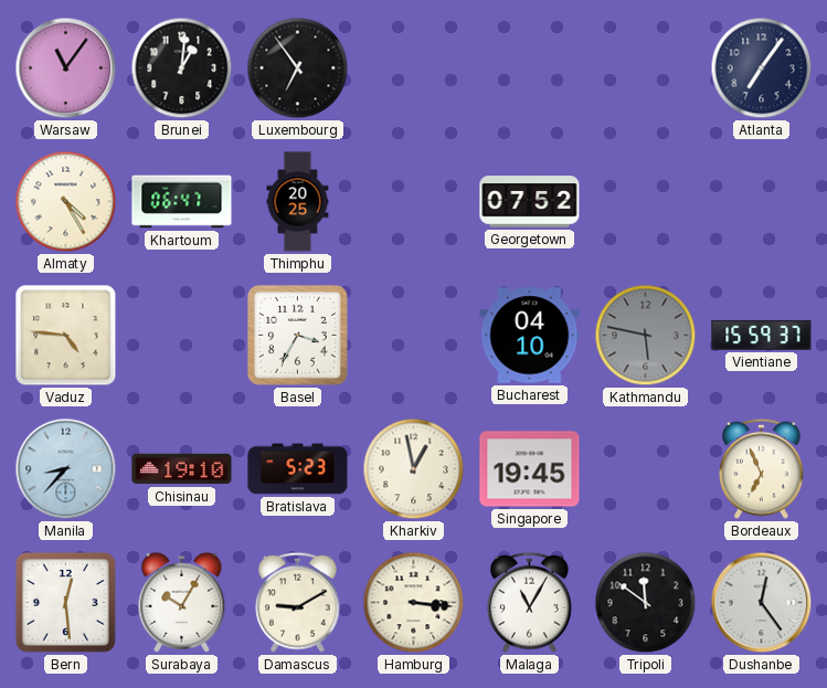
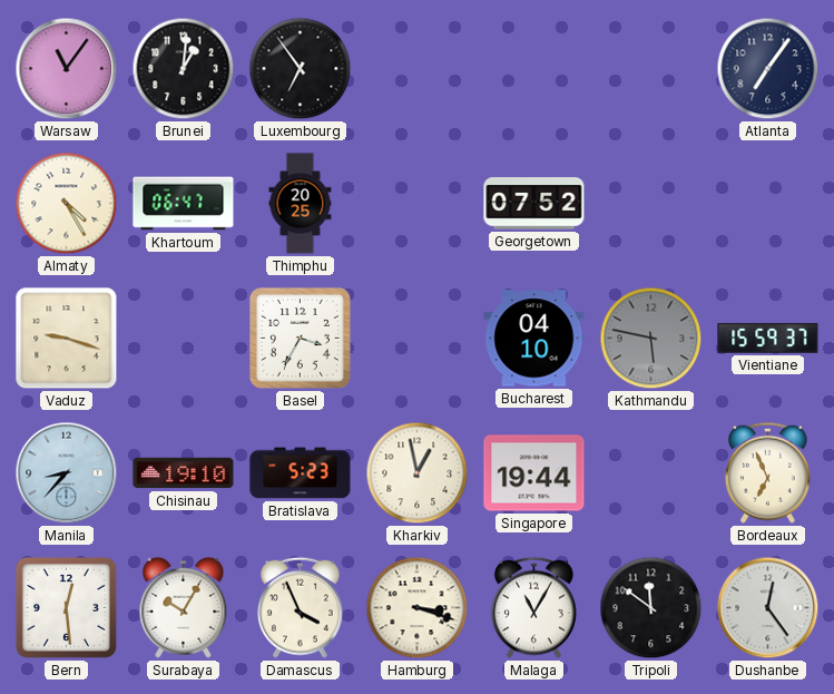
Vaduz: 4:46 -> 9:18 (67, 339)
Singapore: 19:45 -> 19:44 (534, 473)
Damascus: 9:10 -> 3:56 (300, 607)
Hamburg: 3:16 -> 3:18 (418, 608)
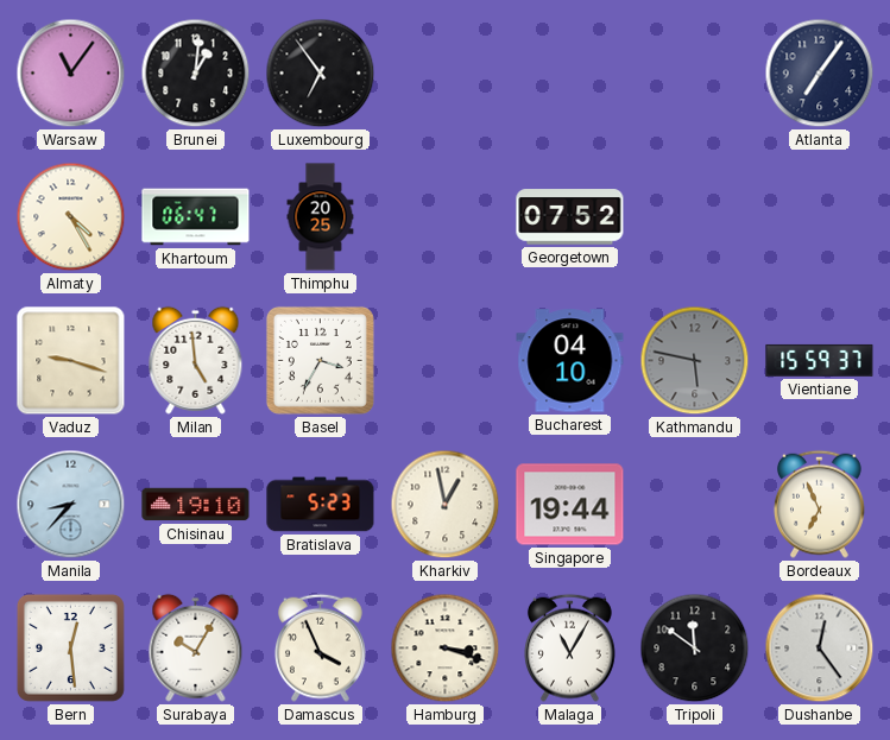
Milan: none -> 4:59 (196, 360)
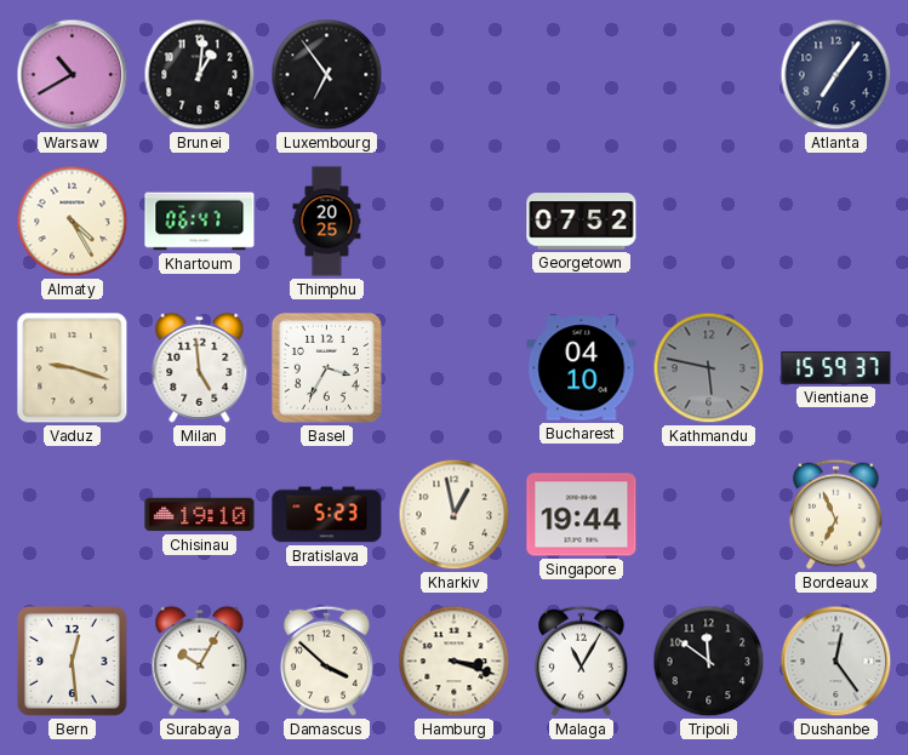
Warsaw: 11:06 -> 10:40 (73, 75)
Manila: 8:37 -> none (71, 505)
Damascus: 3:56 -> 3:52 (326, 660)
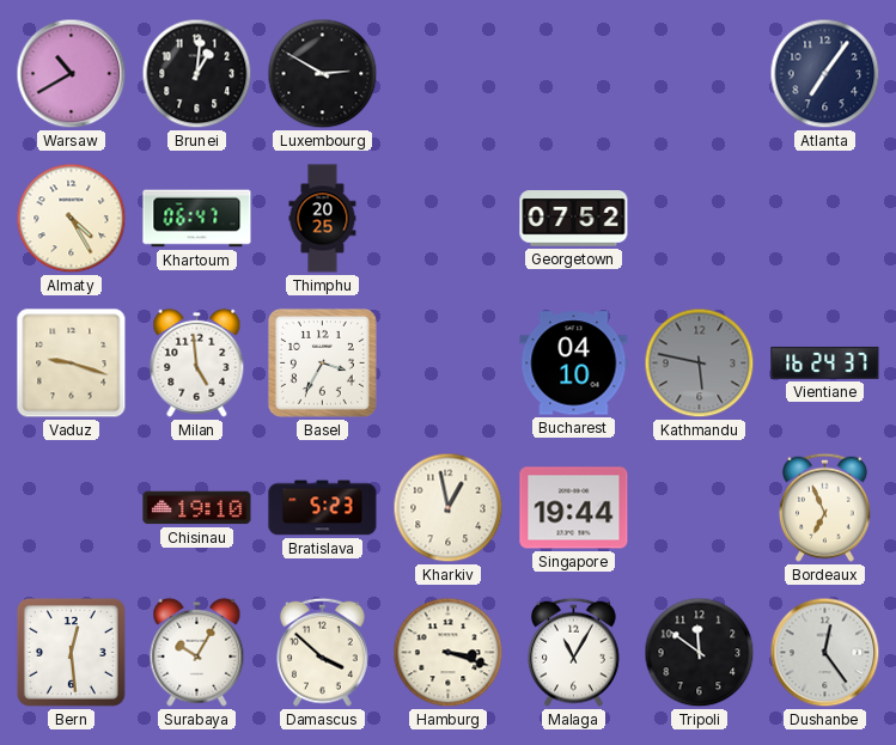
Luxembourg: 6:54 -> 2:50 (323, 74)
Vientiane: 15:59 -> 16:24 (825, 362)
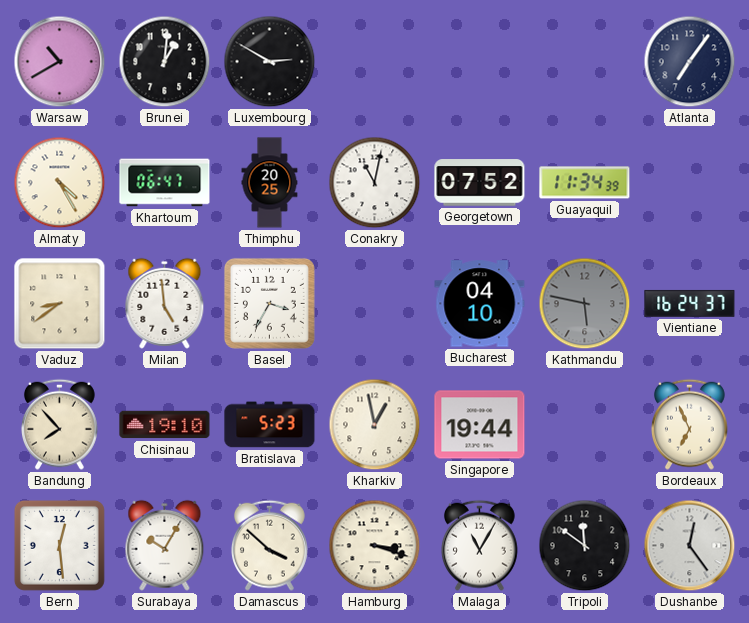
Conakry: none -> 11:02 (375, 183)
Guayaquil: none -> 11:34 (585, 183)
Vaduz: 9:18 -> 8:39 (60, 304)
Bandung: none -> 7:53 (59, 424)
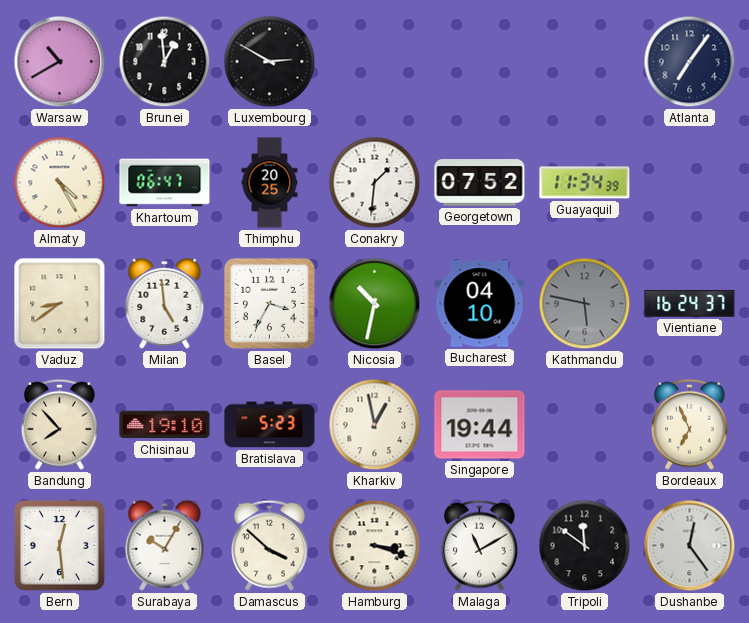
Brunei: 1:01 -> 12:59 (165, 62)
Conakry: 11:02 -> 1:31 (375, 183)
Nicosia: none -> 10:32 (375, 304)
Malaga: 11:05 -> 11:10 (479, 545)
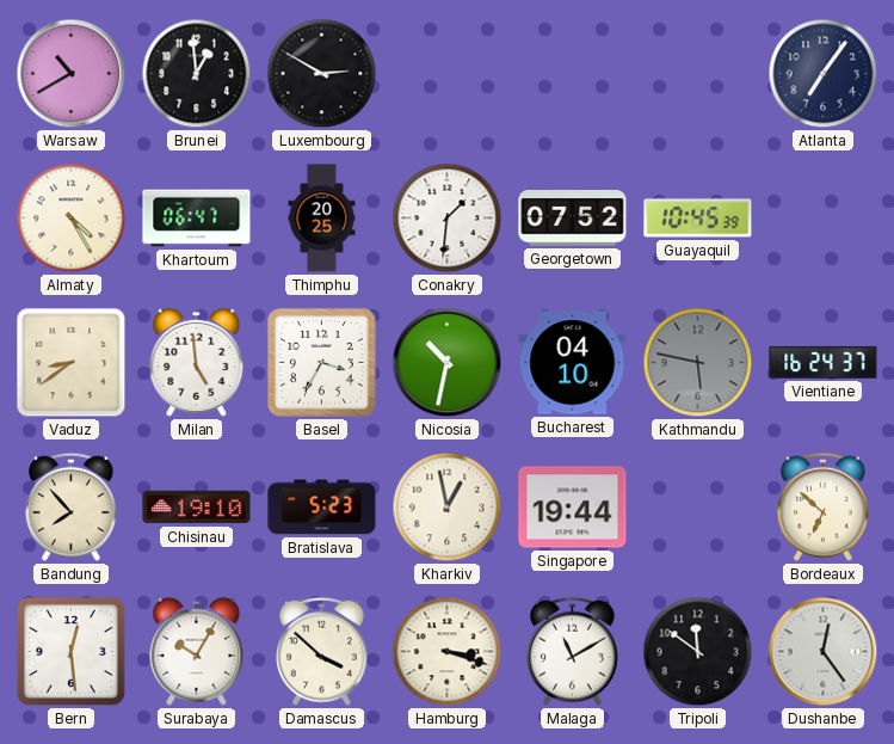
Guayaquil: 11:34 -> 10:45 (698, 219)
Bordeaux: 6:56 -> 6:52 (822, 506)
